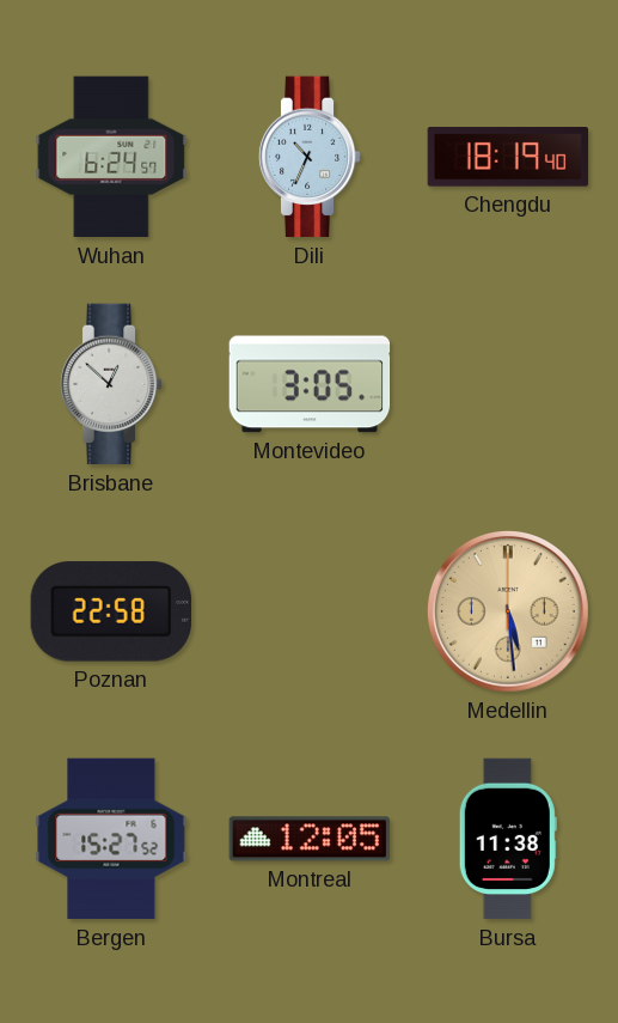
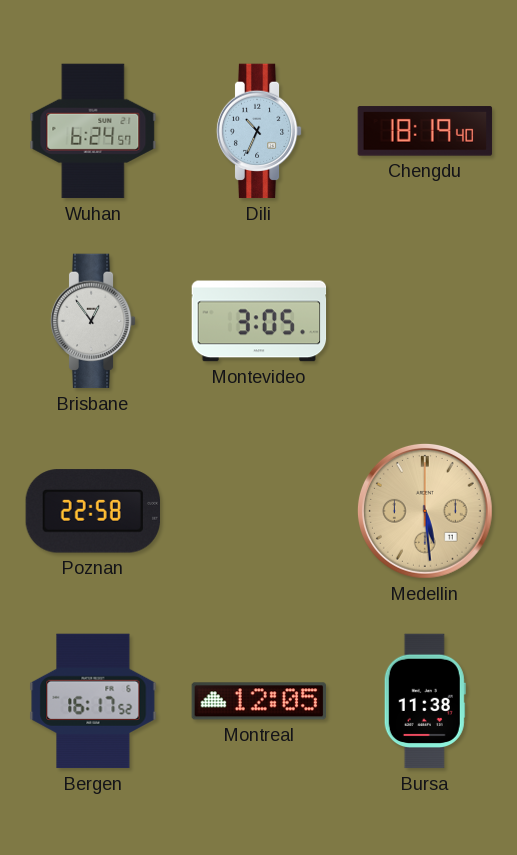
Brisbane: 12:52 -> 12:54 (93, 321)
Bergen: 15:27 -> 16:17 (93, 701)
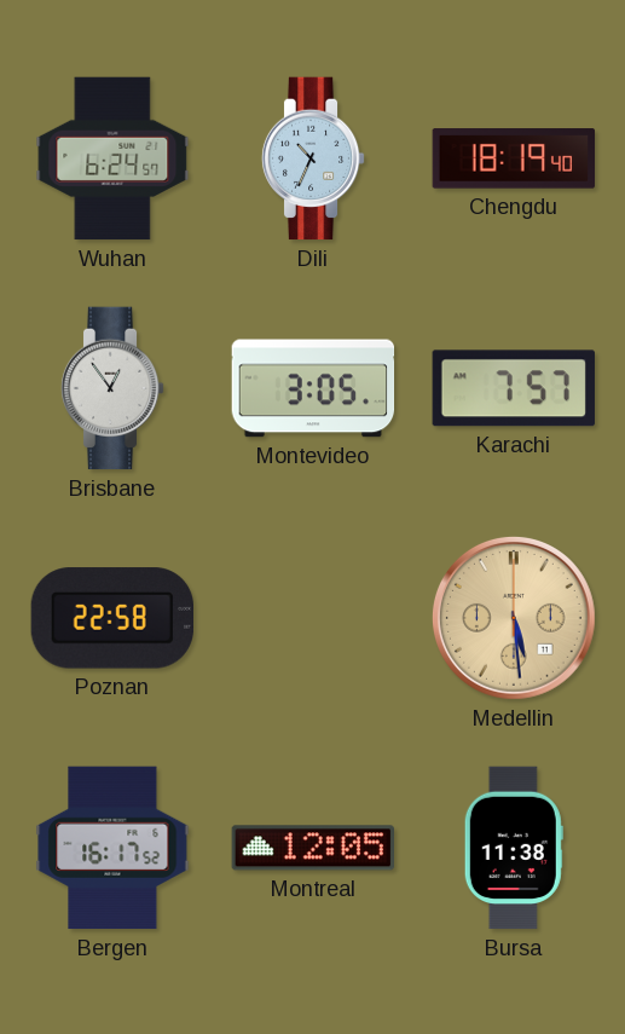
Karachi: none -> 7:57 (514, 388)
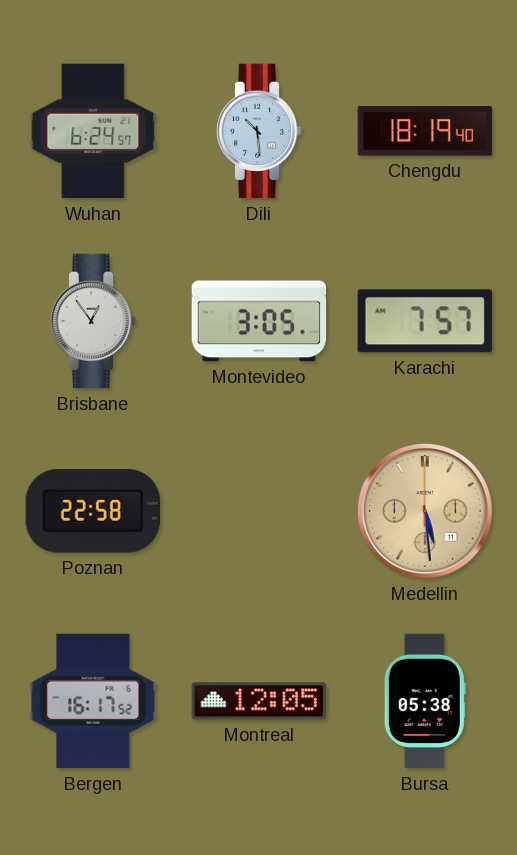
Dili: 10:34 -> 10:29 (259, 131)
Bursa: 11:38 -> 05:38 (425, 701)
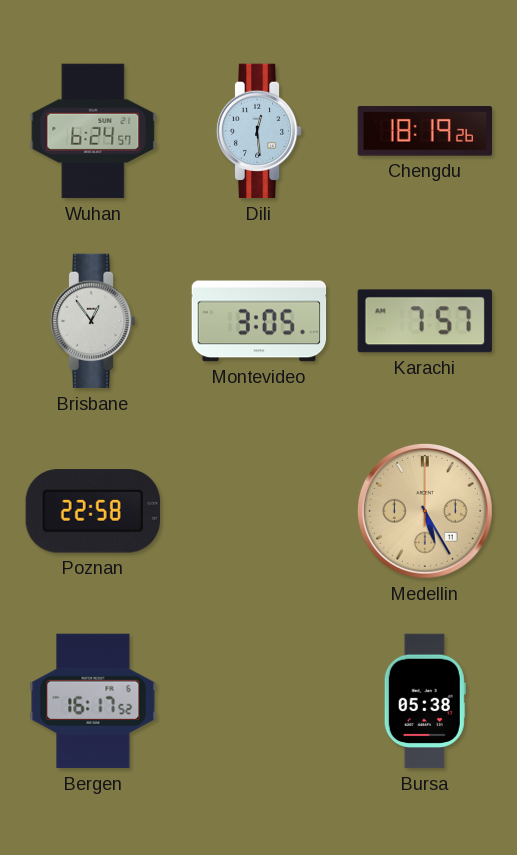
Dili: 10:29 -> 12:29 (259, 131)
Chengdu: 18:19:40 -> 18:19:26 (425, 131)
Medellin: 5:29 -> 5:25 (425, 511)
Montreal: 12:05 -> none (259, 701)
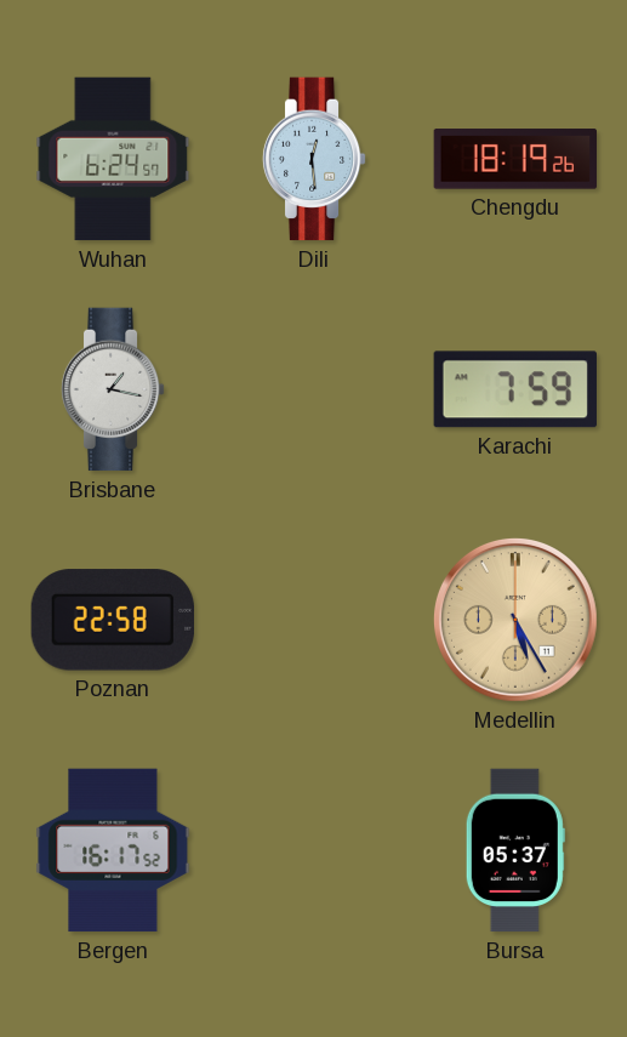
Brisbane: 12:54 -> 1:17 (113, 389)
Montevideo: 3:05 -> none (259, 321)
Karachi: 7:57 -> 7:59 (515, 389)
Bursa: 05:38 -> 05:37 (515, 850)
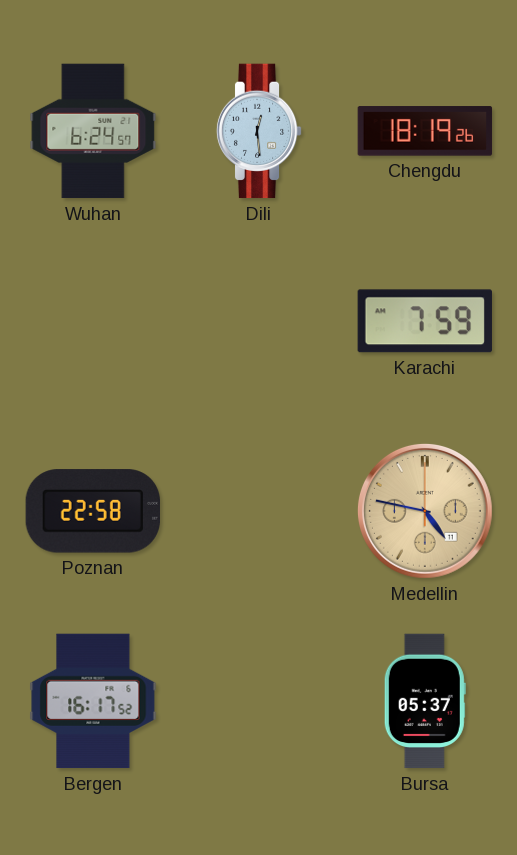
Brisbane: 1:17 -> none (113, 389)
Medellin: 5:25 -> 4:47 (425, 511)
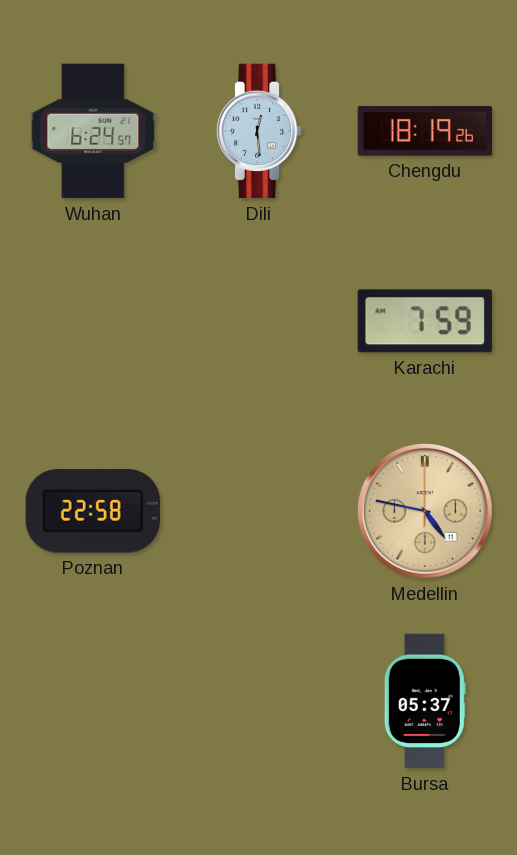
Bergen: 16:17 -> none (93, 701)
